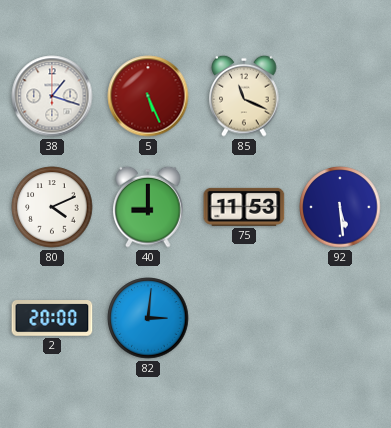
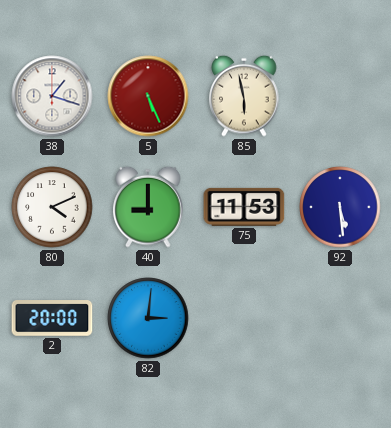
85: 11:19 -> 5:58 (244, 96)
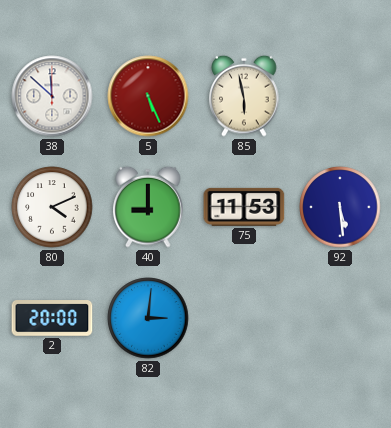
38: 1:18 -> 11:52 (52, 96)
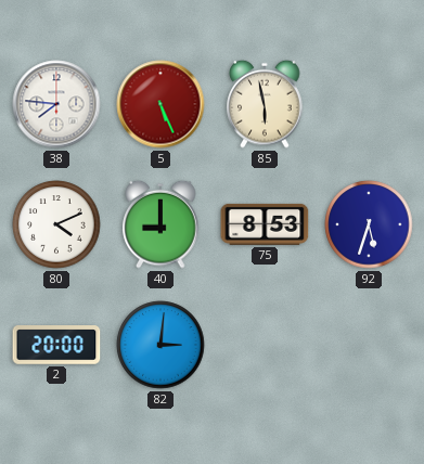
38: 11:52 -> 7:46 (56, 104)
75: 11:53 -> 8:53 (265, 224)
92: 5:29 -> 5:33 (369, 224)
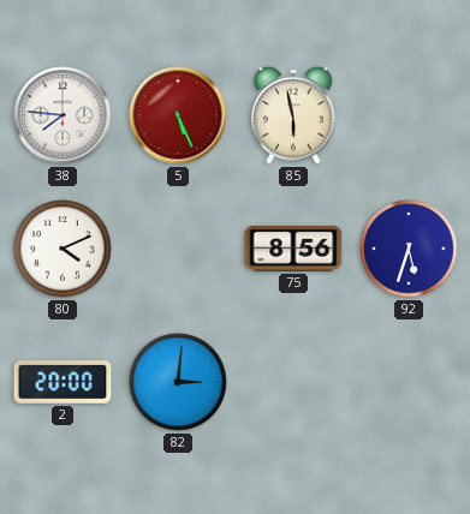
40: 9:00 -> none (160, 224)
75: 8:53 -> 8:56 (293, 249)
